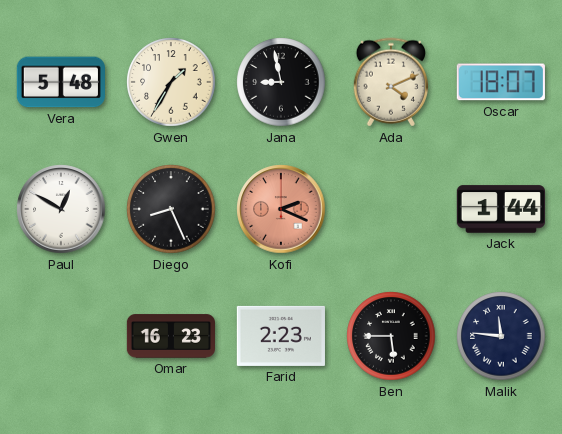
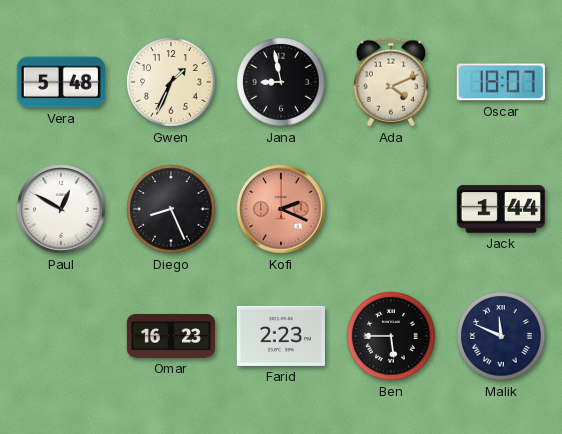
Gwen: 1:35 -> 1:34 (171, 82)
Malik: 11:46 -> 11:49 (501, 336)
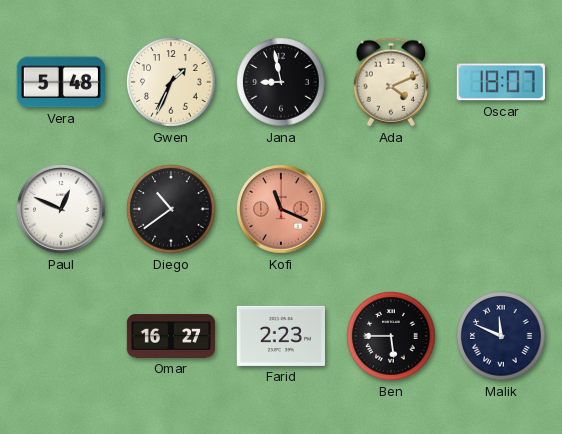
Paul: 12:50 -> 12:49 (61, 209)
Diego: 8:26 -> 10:39 (171, 209)
Kofi: 2:19 -> 11:19 (281, 209)
Jack: 1:44 -> none (500, 209)
Omar: 16:23 -> 16:27 (170, 336)
